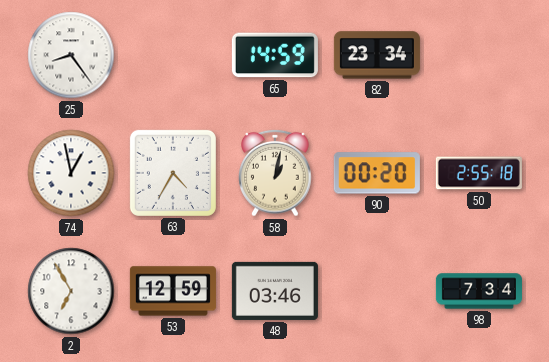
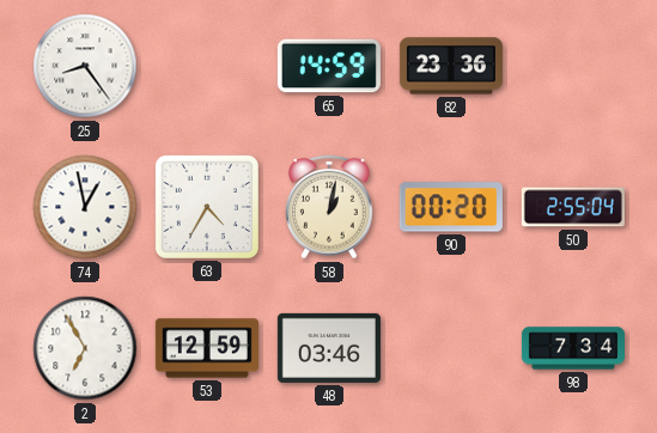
82: 23:34 -> 23:36 (451, 66)
50: 2:55:18 -> 2:55:04 (573, 207)
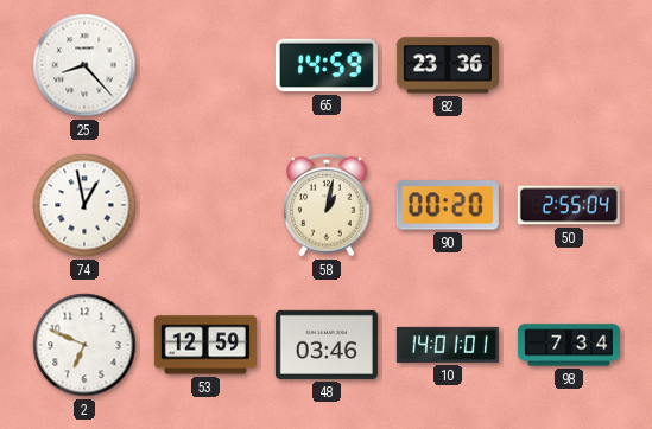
25: 8:24 -> 8:23 (84, 65)
63: 4:35 -> none (207, 207)
2: 6:55 -> 6:49 (84, 345)
10: none -> 14:01 (448, 345)
